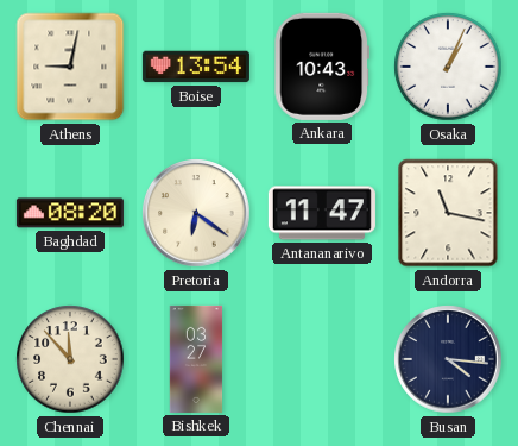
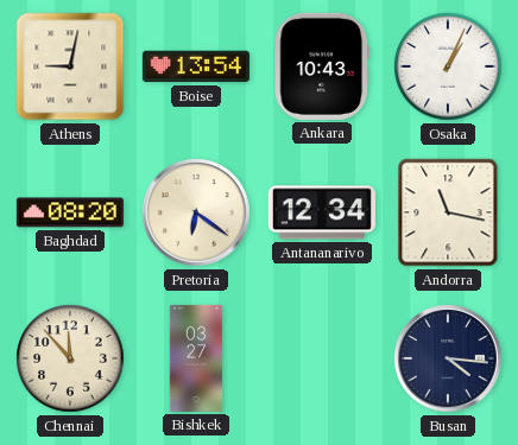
Antananarivo: 11:47 -> 12:34 (322, 212)
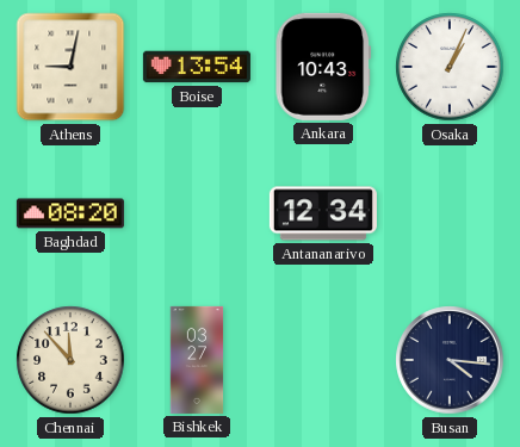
Pretoria: 6:21 -> none (196, 212)
Andorra: 11:17 -> none (448, 212)
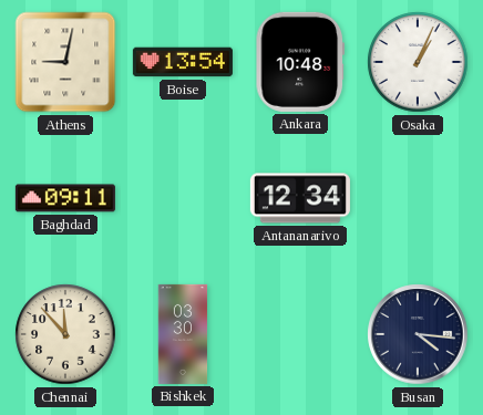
Ankara: 10:43 -> 10:48 (300, 62)
Baghdad: 08:20 -> 09:11 (65, 198)
Bishkek: 03:27 -> 03:30 (183, 334)
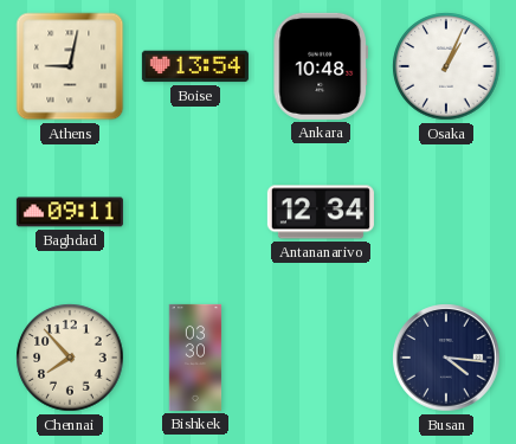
Chennai: 11:53 -> 7:53 (70, 358)
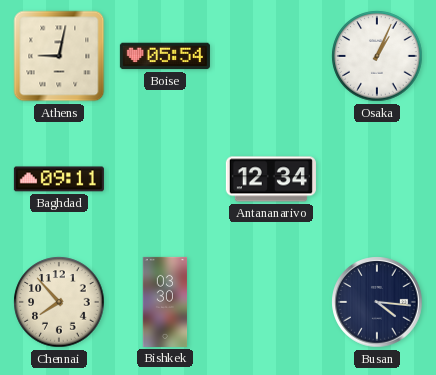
Boise: 13:54 -> 05:54 (165, 56)
Ankara: 10:48 -> none (321, 66)
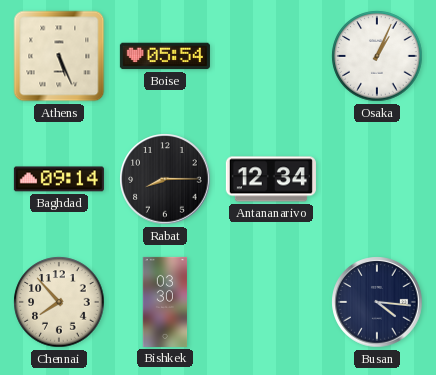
Athens: 9:02 -> 5:26 (59, 56)
Baghdad: 09:11 -> 09:14 (59, 179)
Rabat: none -> 8:15 (165, 179)
